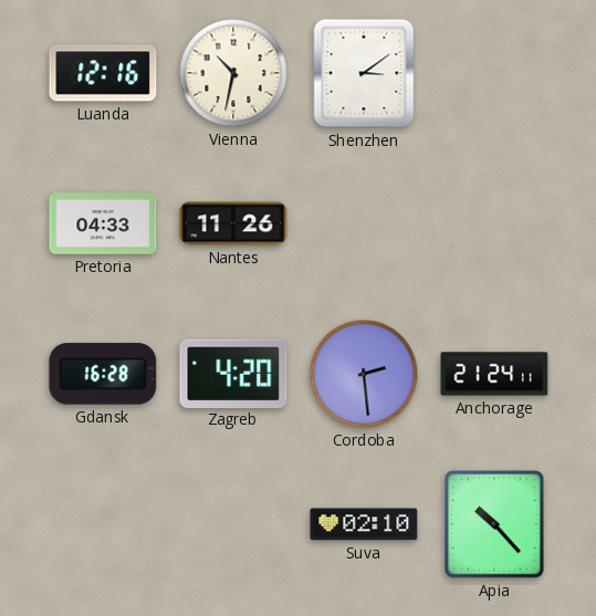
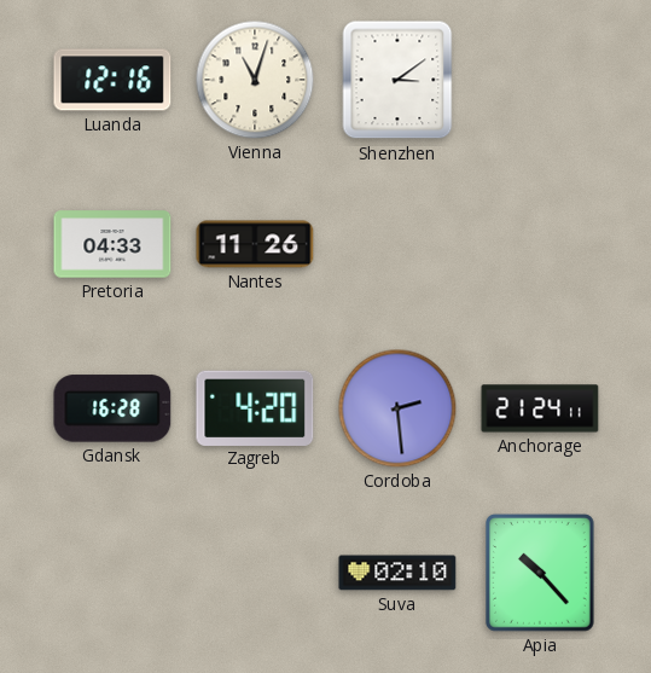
Vienna: 10:32 -> 11:03 (255, 80)
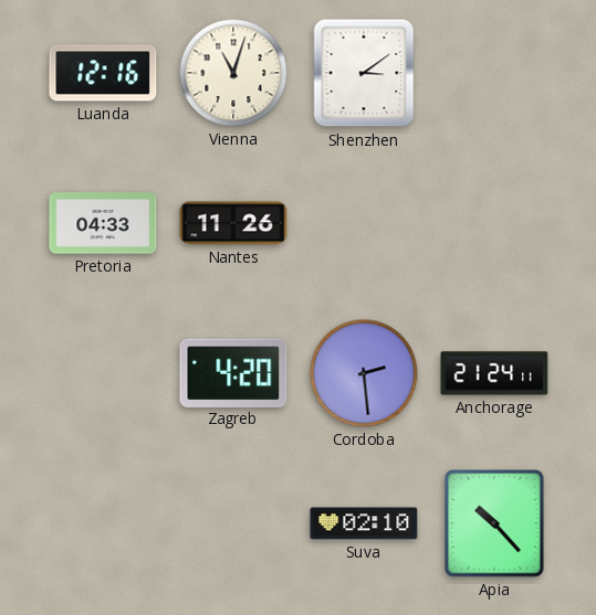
Gdansk: 16:28 -> none (112, 408)
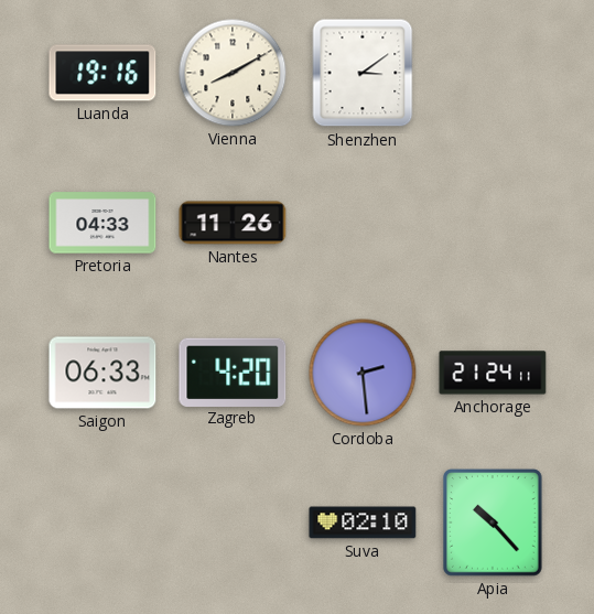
Luanda: 12:16 -> 19:16 (102, 73)
Vienna: 11:03 -> 8:10 (233, 73)
Saigon: none -> 06:33 (102, 373)
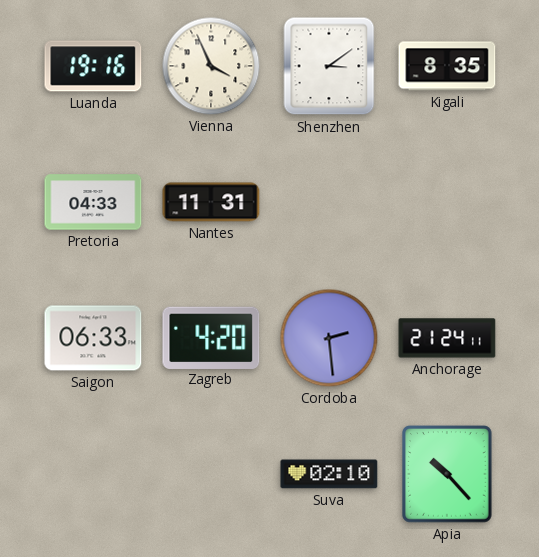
Vienna: 8:10 -> 3:56 (211, 66)
Kigali: none -> 8:35 (447, 66)
Nantes: 11:26 -> 11:31 (211, 202)
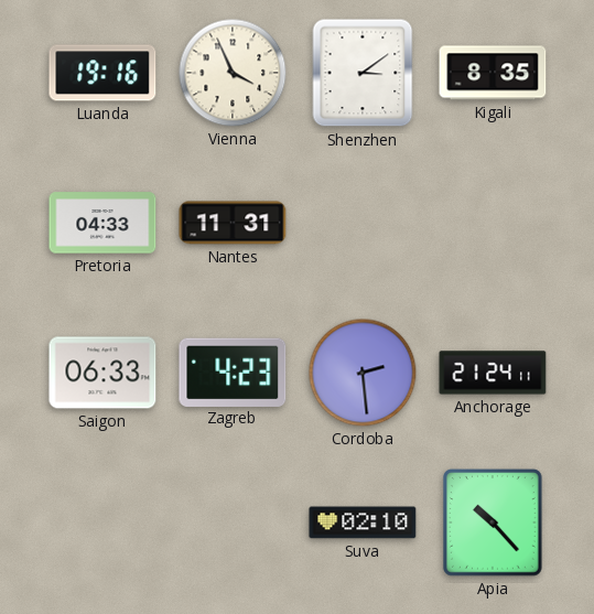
Zagreb: 4:20 -> 4:23 (233, 371)
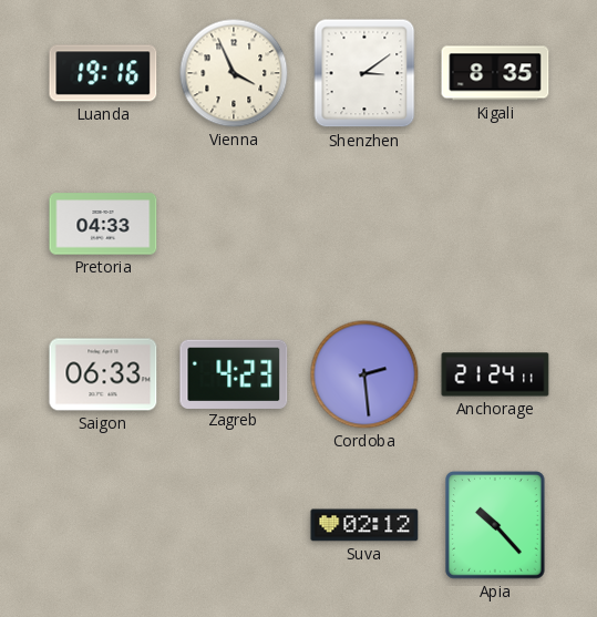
Nantes: 11:31 -> none (233, 223)
Suva: 02:10 -> 02:12 (364, 525)
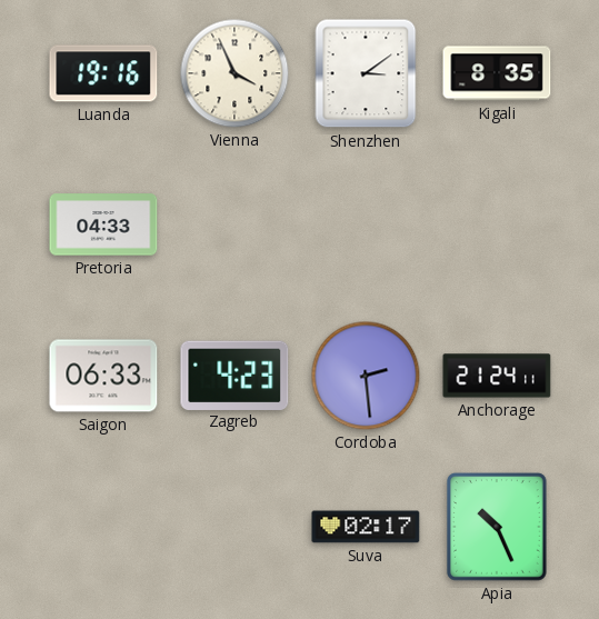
Suva: 02:12 -> 02:17 (366, 527)
Apia: 10:23 -> 10:26 (498, 527)
